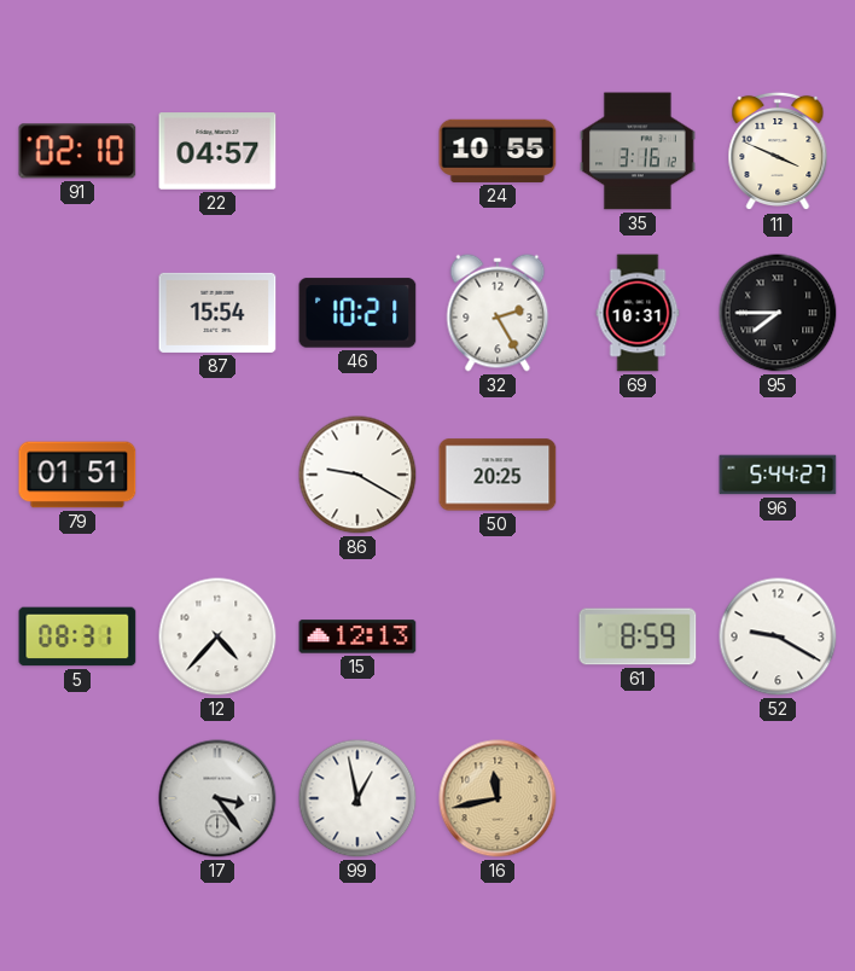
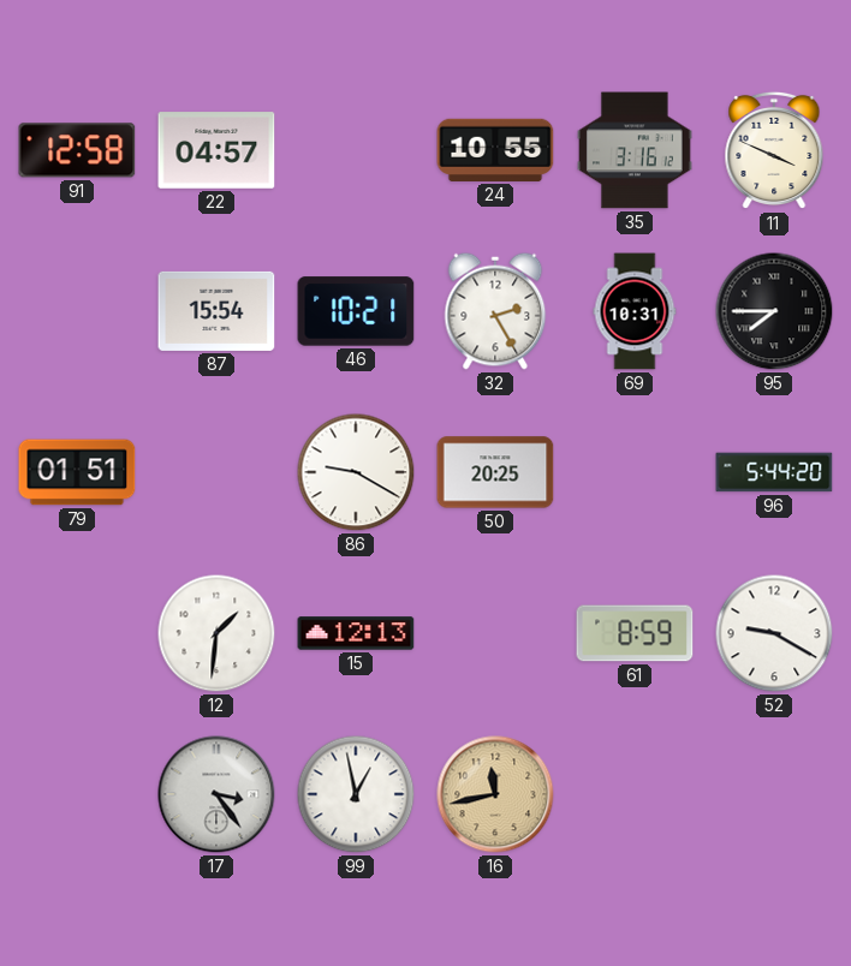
91: 02:10 -> 12:58 (77, 150)
96: 5:44:27 -> 5:44:20 (774, 472)
5: 08:31 -> none (77, 636)
12: 4:37 -> 1:31 (216, 633)
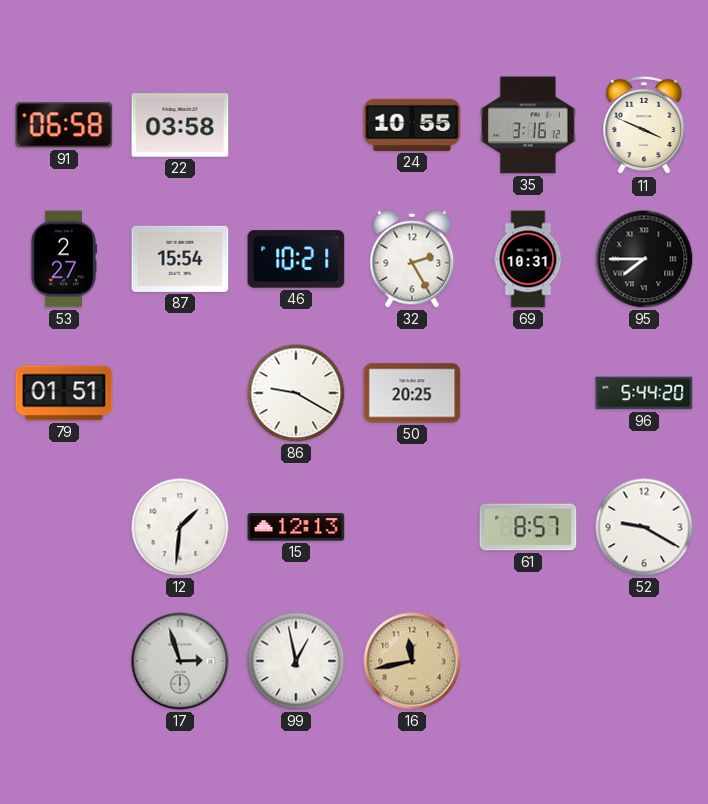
91: 12:58 -> 06:58 (64, 125)
22: 04:57 -> 03:58 (180, 125)
53: none -> 2:27 (63, 259)
61: 8:59 -> 8:57 (528, 527)
17: 3:24 -> 2:57 (180, 661)
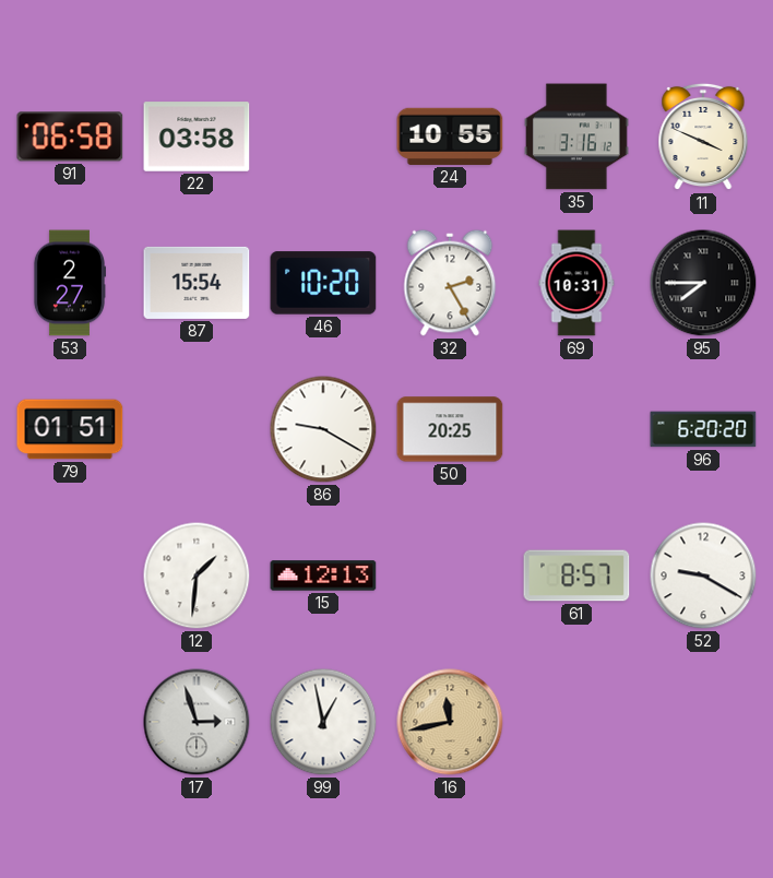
46: 10:21 -> 10:20 (323, 283)
96: 5:44 -> 6:20 (703, 429)
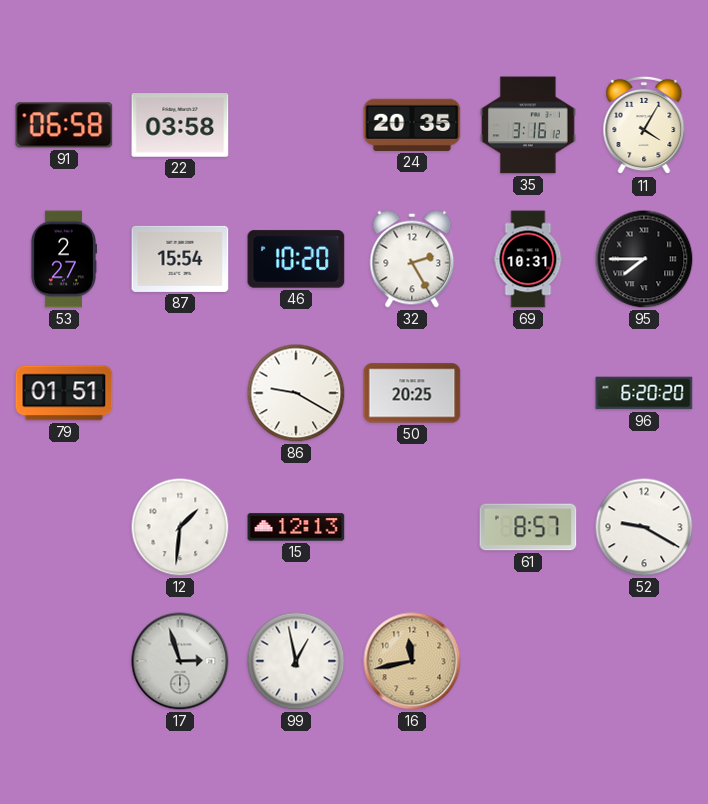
24: 10:55 -> 20:35 (412, 125)
11: 3:49 -> 4:05 (644, 125)
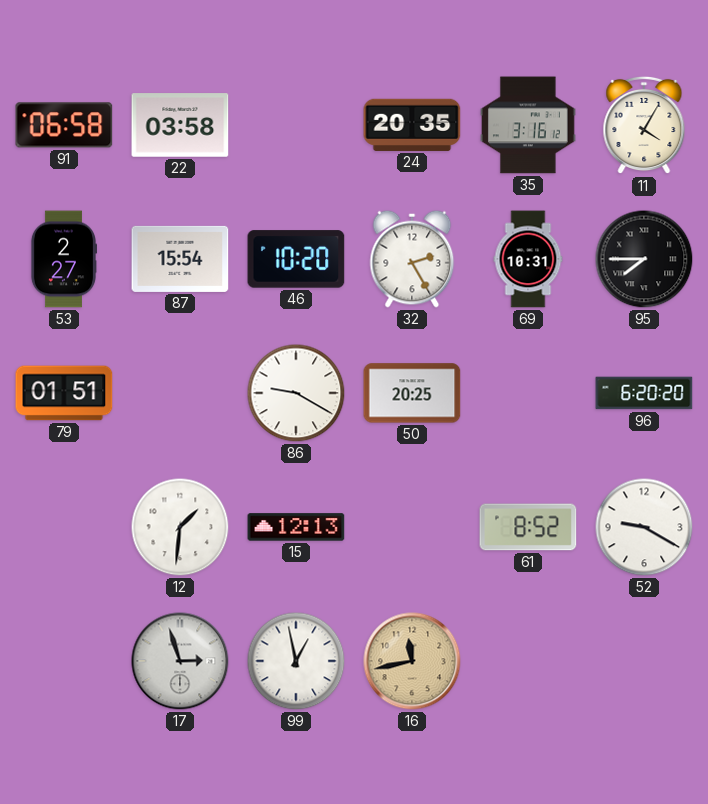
61: 8:57 -> 8:52 (528, 527)
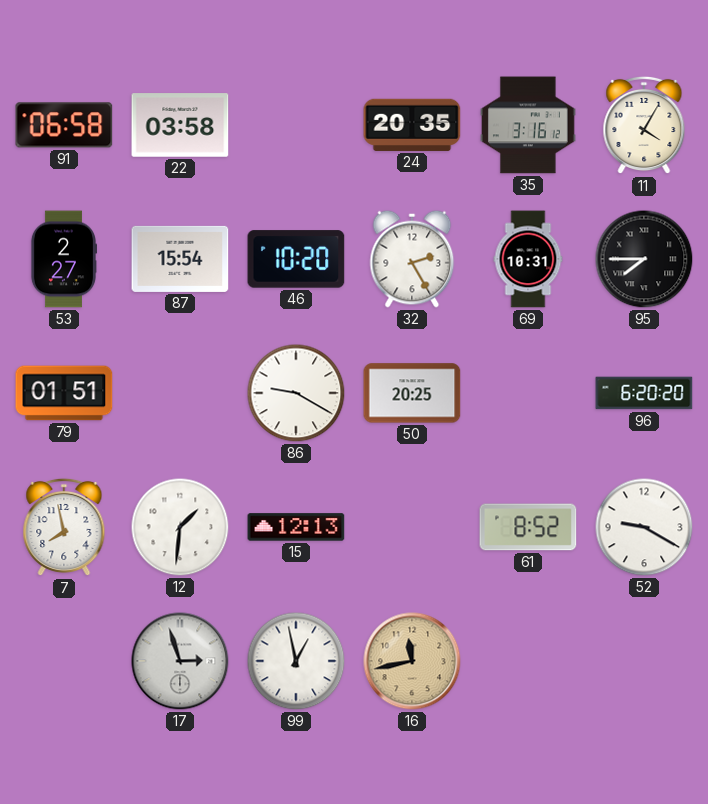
7: none -> 7:58 (64, 527)
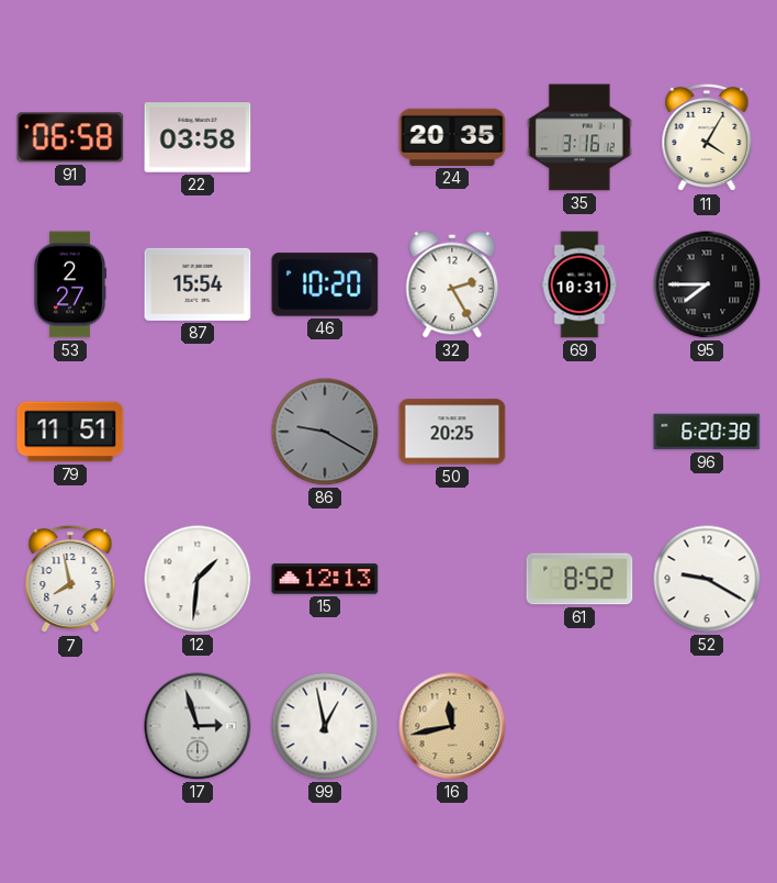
79: 01:51 -> 11:51 (70, 432)
86 dial: white -> grey (325, 432)
96: 6:20:20 -> 6:20:38 (707, 432)
